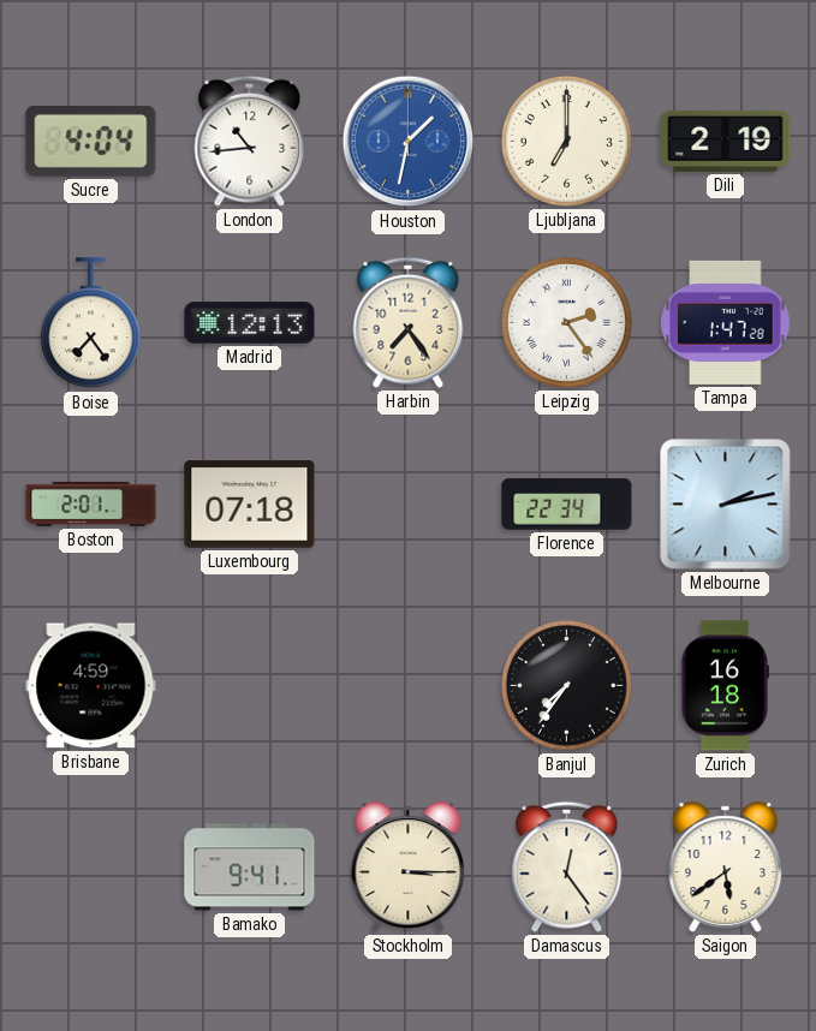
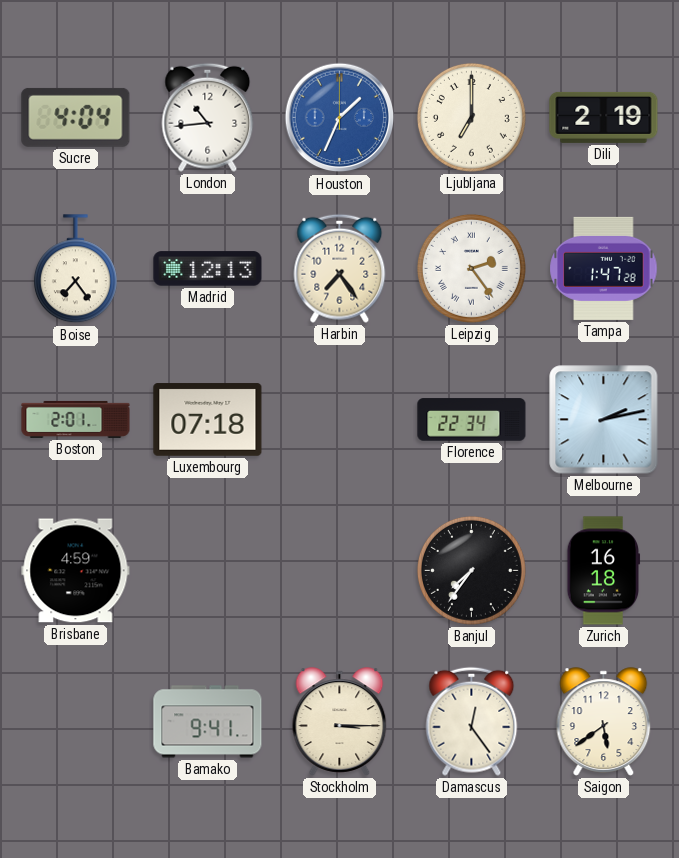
Houston: 1:32 -> 1:34 (340, 118)
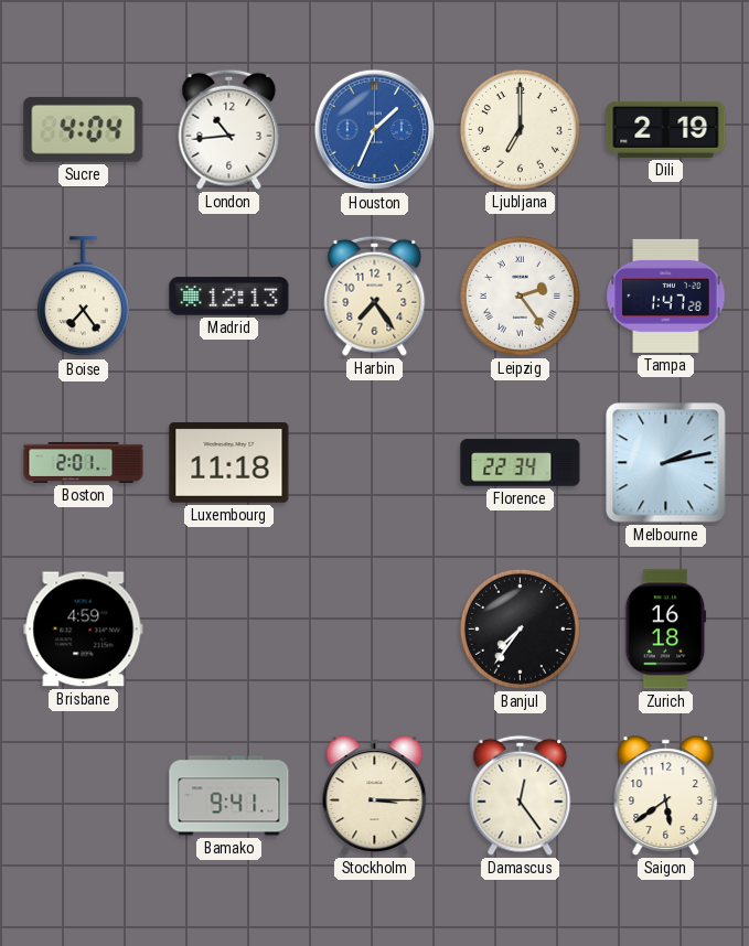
Luxembourg: 07:18 -> 11:18 (229, 463)
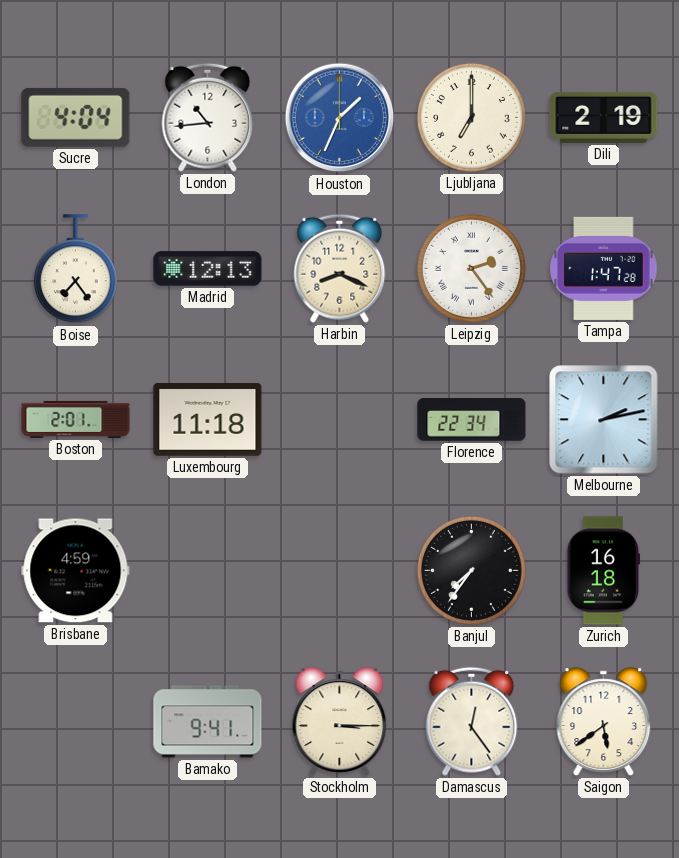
Harbin: 7:24 -> 8:19 (340, 268)
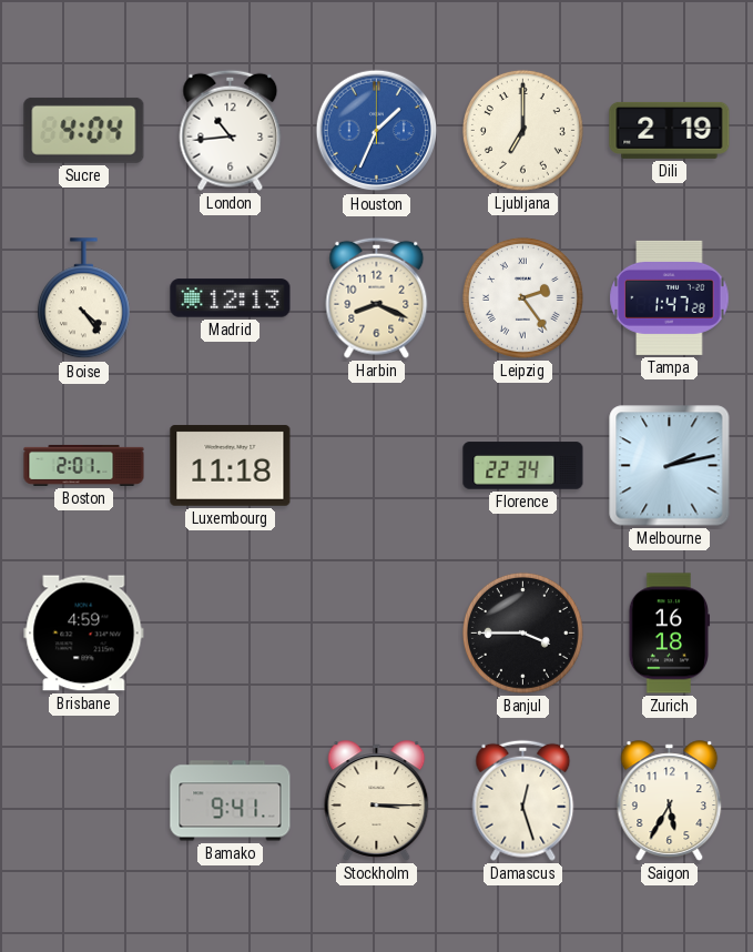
Boise: 7:24 -> 4:24 (83, 298)
Banjul: 7:36 -> 3:45 (522, 632)
Damascus: 12:24 -> 12:27 (523, 800)
Saigon: 5:39 -> 5:35 (670, 801)
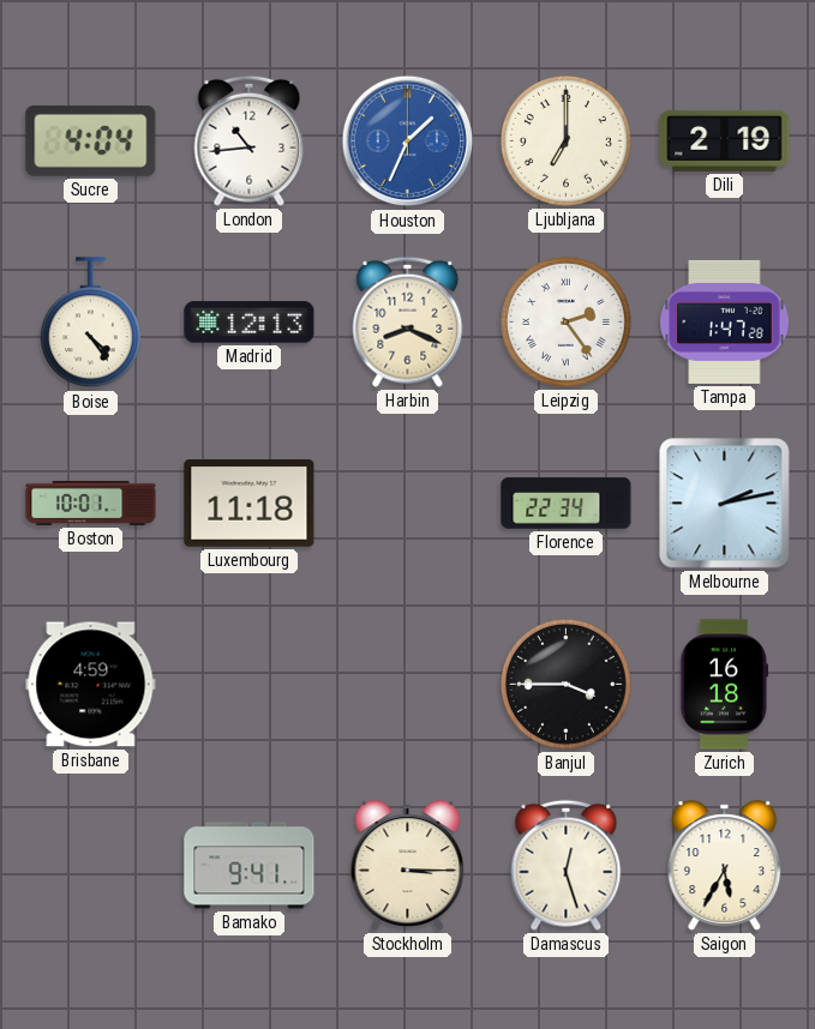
Boston: 2:01 -> 10:01 (91, 503)
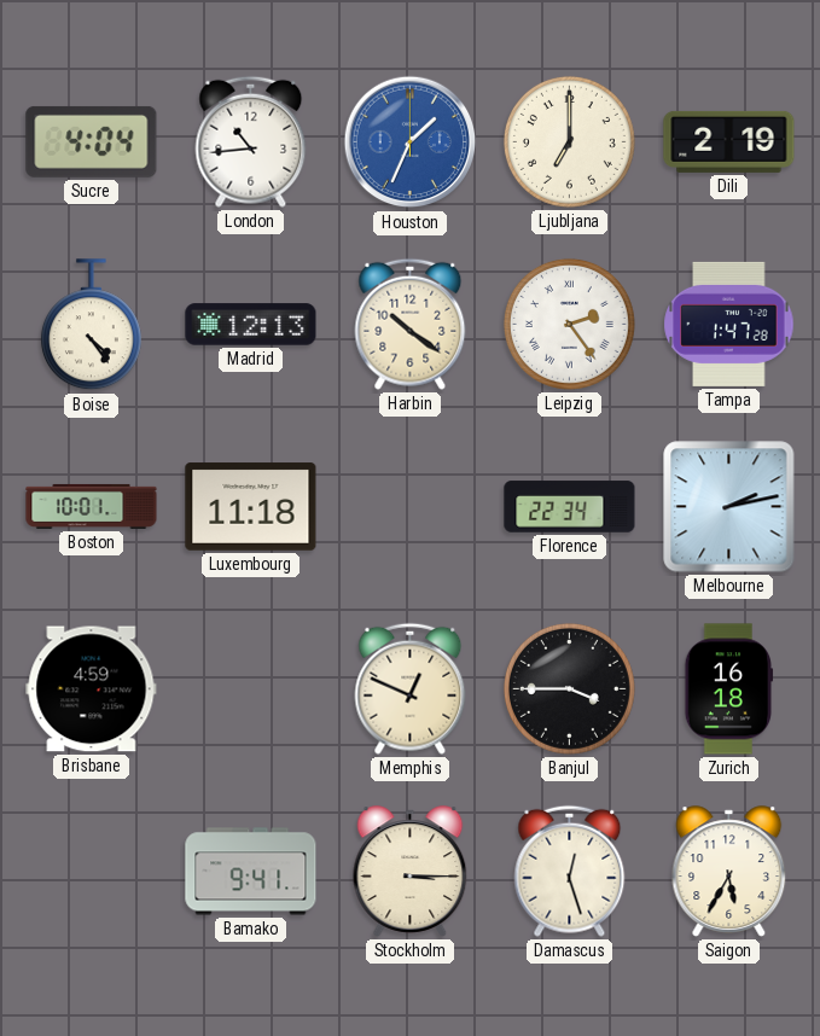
Harbin: 8:19 -> 10:21 (411, 324)
Memphis: none -> 12:49 (411, 688)
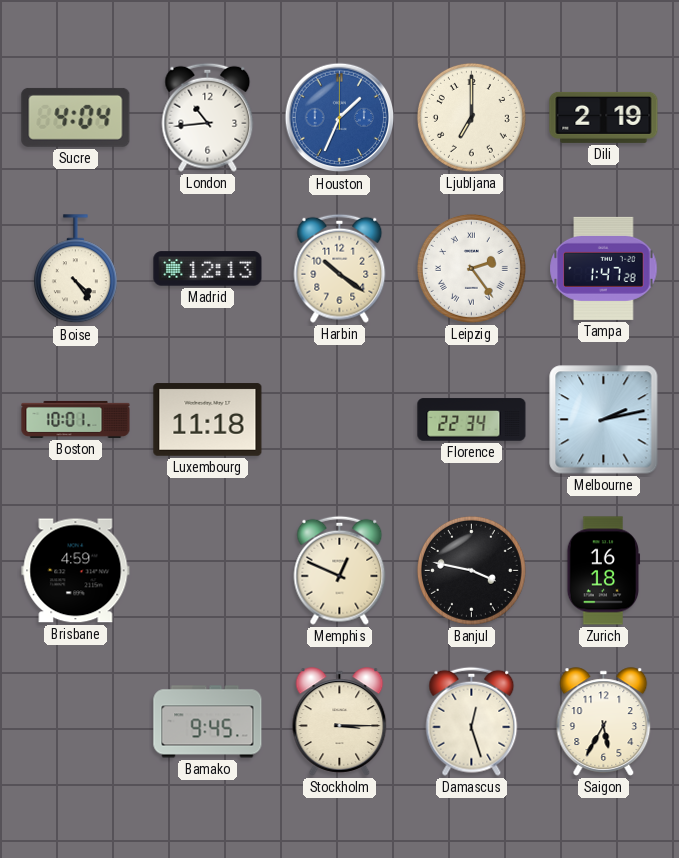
Banjul: 3:45 -> 3:47 (471, 570)
Bamako: 9:41 -> 9:45 (208, 722)
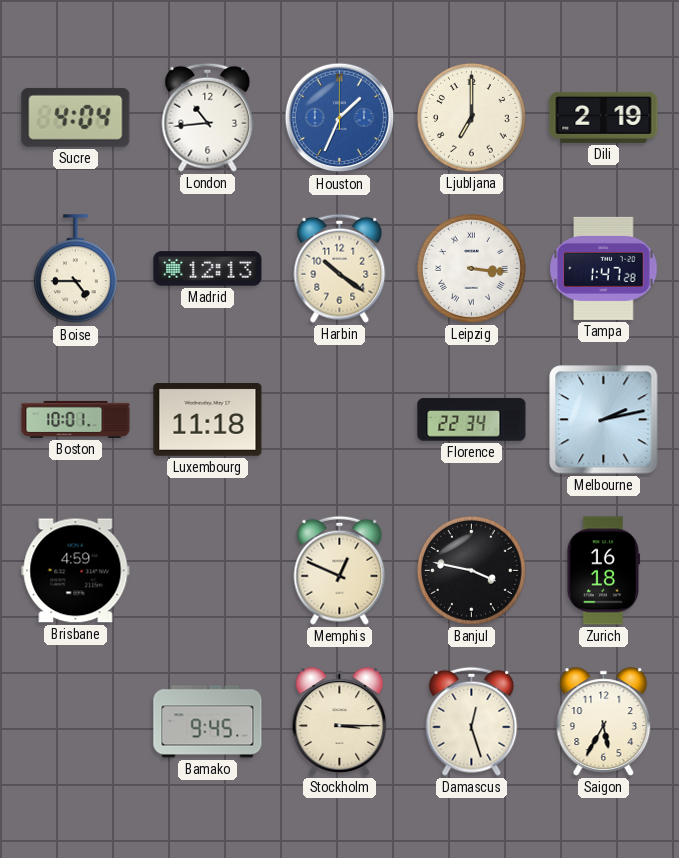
Boise: 4:24 -> 4:45 (75, 269)
Leipzig: 2:24 -> 3:16 (471, 268)
